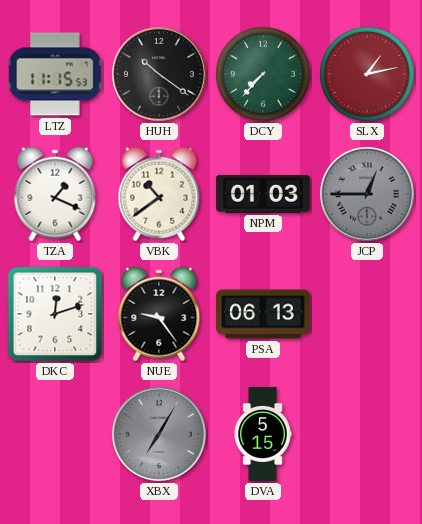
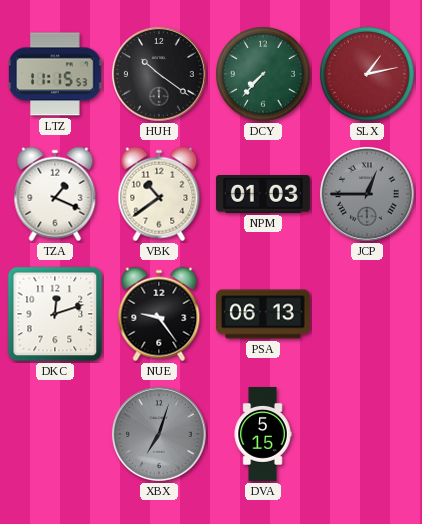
XBX: 7:05 -> 7:03 (159, 434)
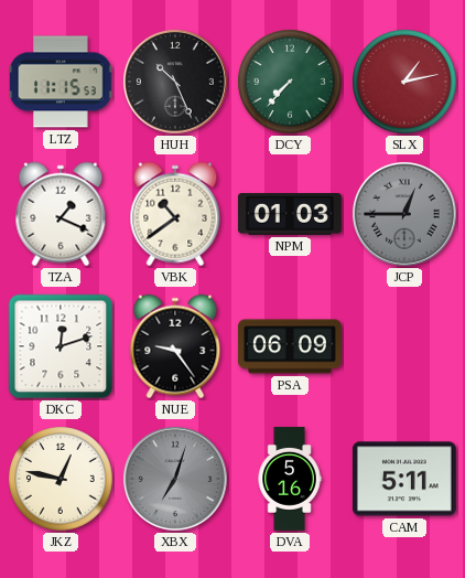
HUH: 10:21 -> 10:26 (175, 82)
PSA: 06:13 -> 06:09 (290, 346)
JKZ: none -> 12:47 (61, 479)
DVA: 5:15 -> 5:16 (290, 479)
CAM: none -> 5:11 (404, 479)
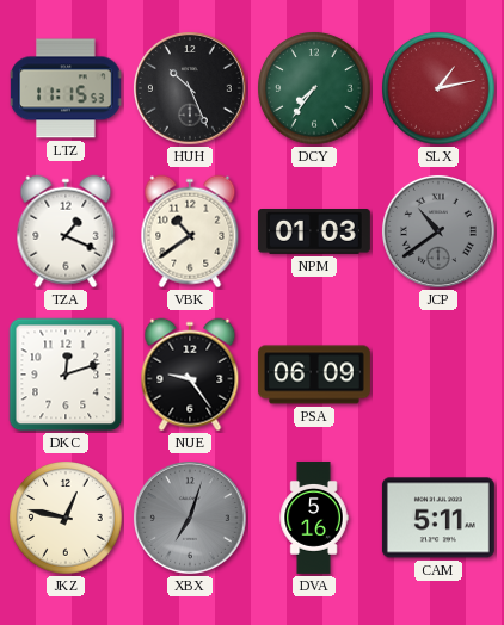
DCY: 7:37 -> 7:36 (314, 88)
JCP: 12:45 -> 10:39 (438, 231)
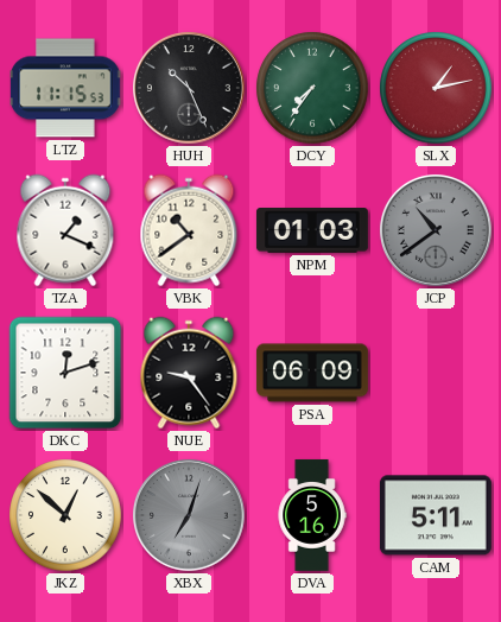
JKZ: 12:47 -> 12:52 (65, 515)
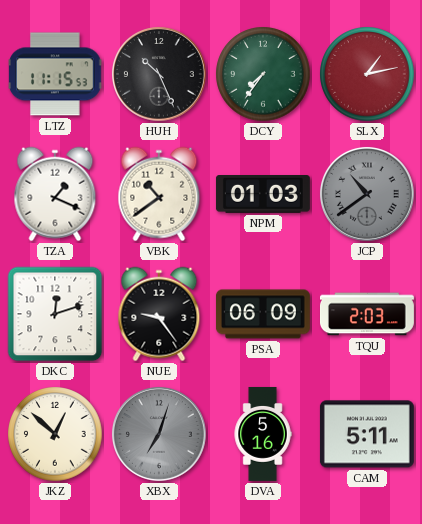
TQU: none -> 2:03 (368, 314)
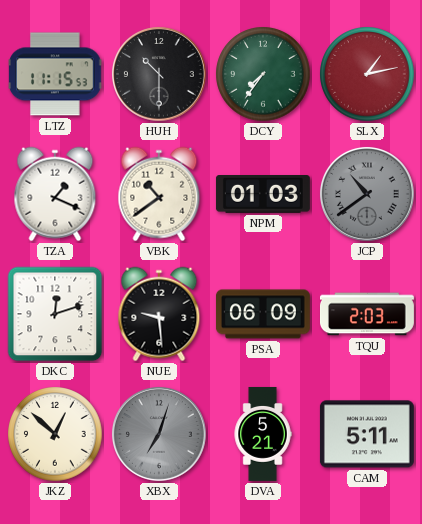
HUH: 10:26 -> 10:30 (159, 74)
NUE: 9:24 -> 9:29 (159, 314)
DVA: 5:16 -> 5:21 (263, 434)
